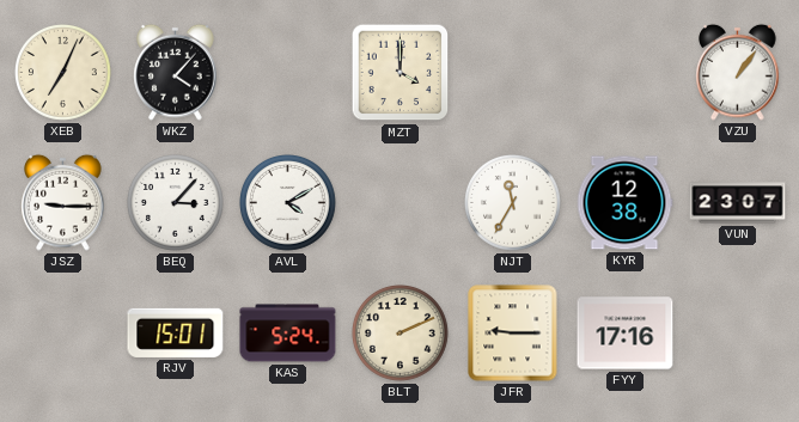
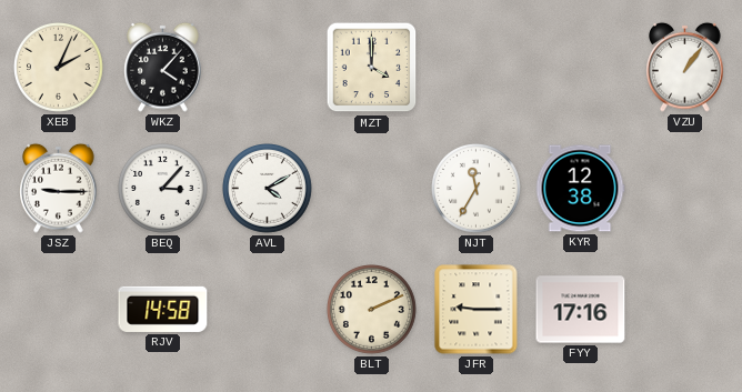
XEB: 7:04 -> 2:04 (59, 68)
VUN: 23:07 -> none (738, 203)
RJV: 15:01 -> 14:58 (163, 309)
KAS: 5:24 -> none (288, 334)
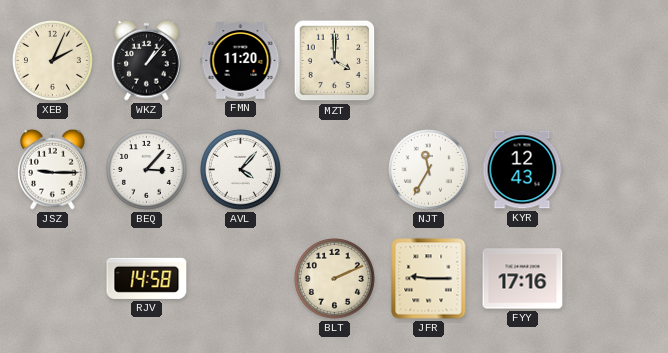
WKZ: 4:07 -> 1:07 (147, 60)
FMN: none -> 11:20 (241, 61)
VZU: 1:06 -> none (685, 67)
AVL: 4:10 -> 4:07 (241, 170)
KYR: 12:38 -> 12:43 (522, 170)
